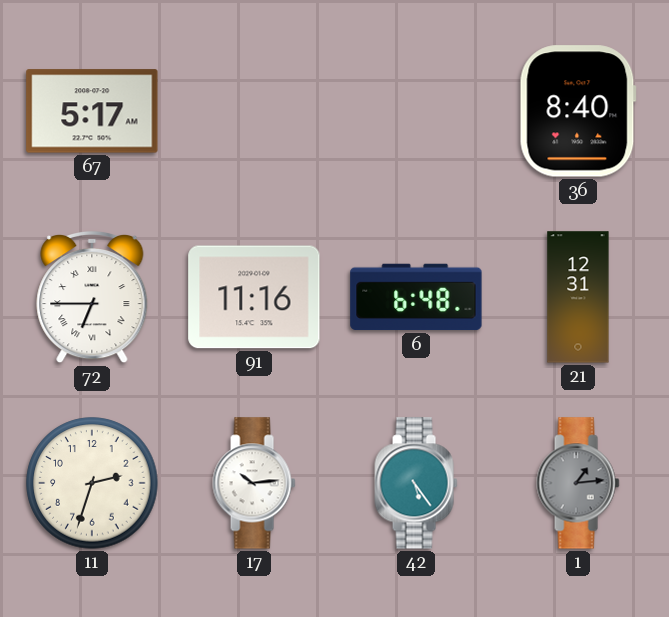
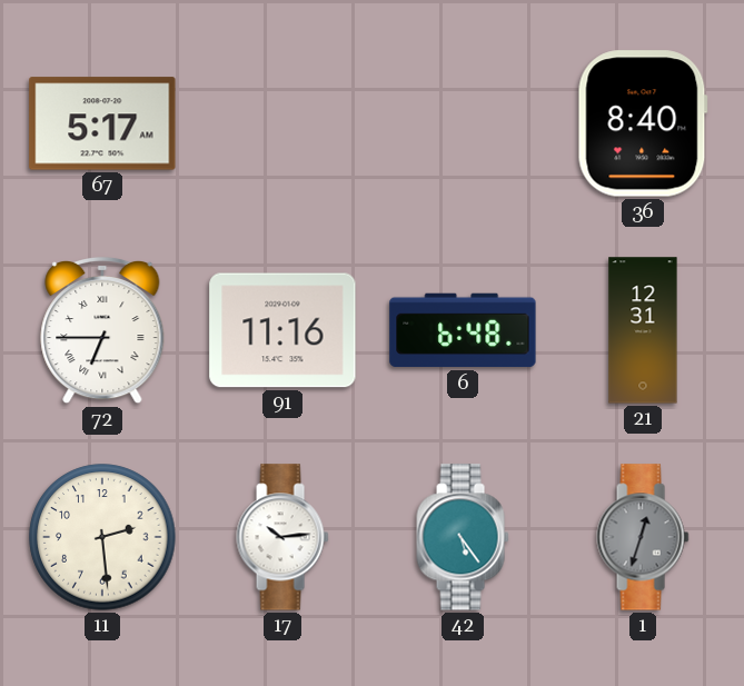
11: 2:33 -> 2:29 (102, 537)
1: 1:14 -> 12:33 (643, 537)
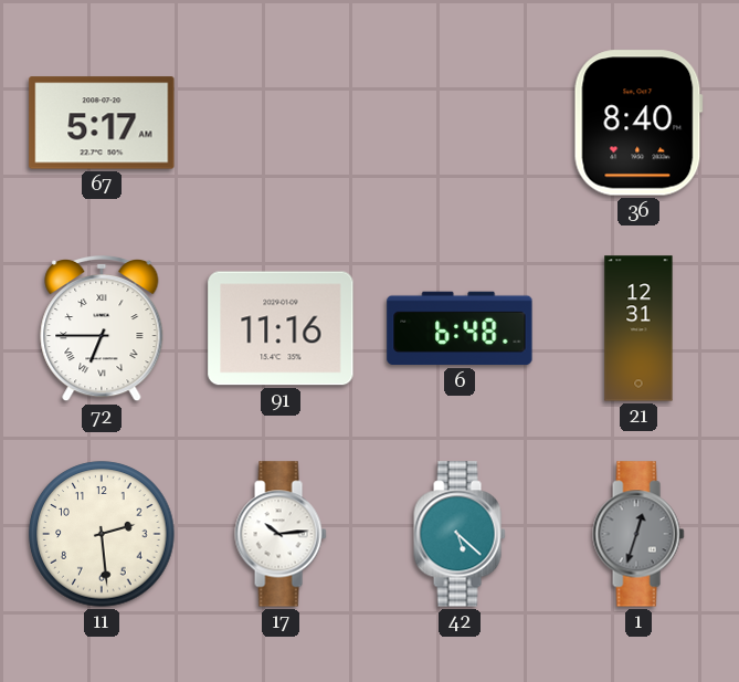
42: 5:24 -> 5:22 (460, 534)
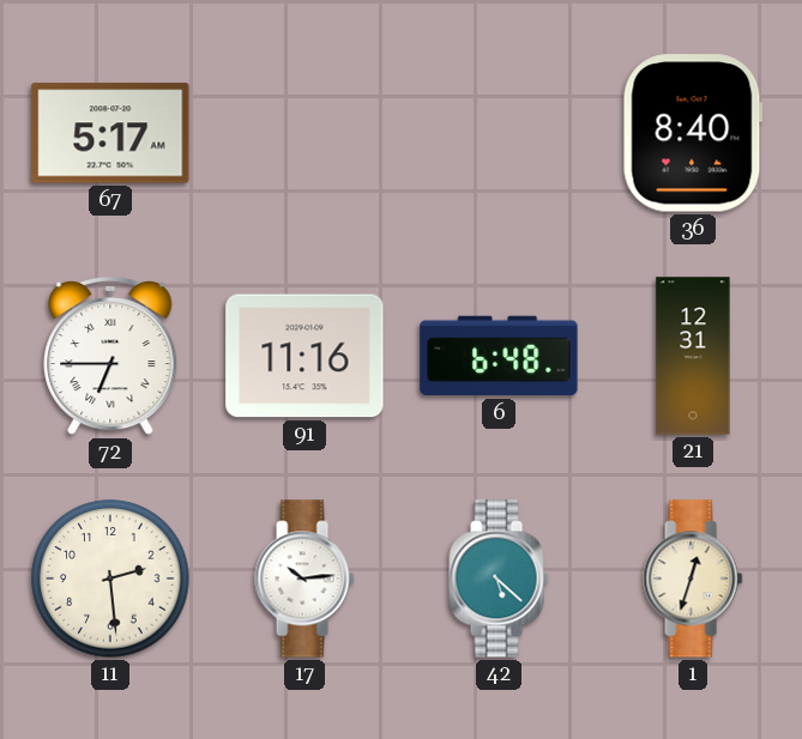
1 dial: grey -> cream (693, 579)
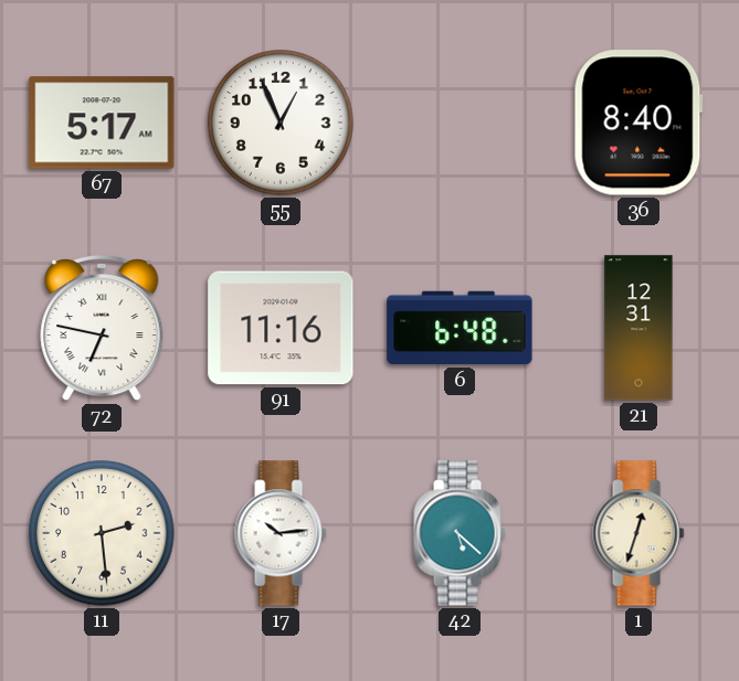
55: none -> 12:56 (281, 123)
72: 6:45 -> 6:47 (102, 328)
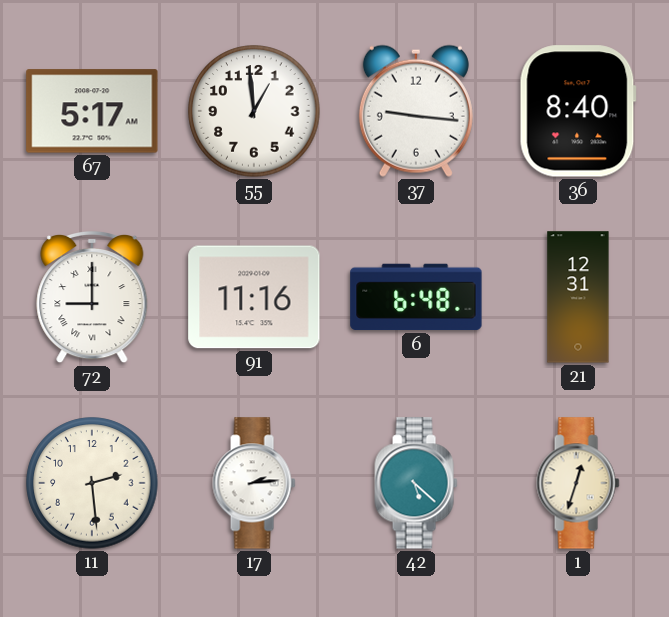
55: 12:56 -> 12:59 (254, 111)
37: none -> 9:16 (416, 111)
72: 6:47 -> 9:00 (92, 297)
17: 10:14 -> 2:14 (254, 483)
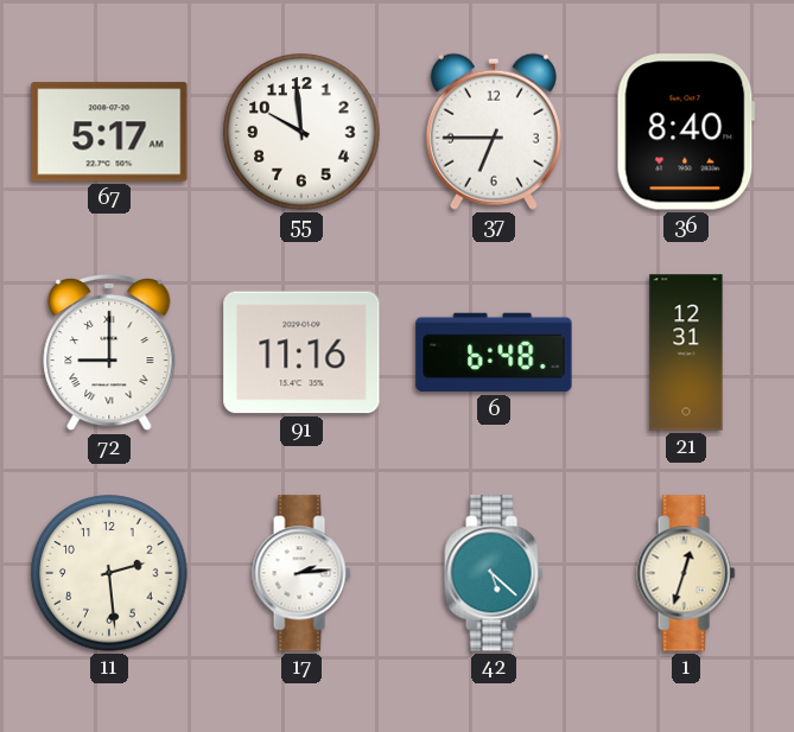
55: 12:59 -> 9:59 (301, 132)
37: 9:16 -> 6:45 (494, 132)
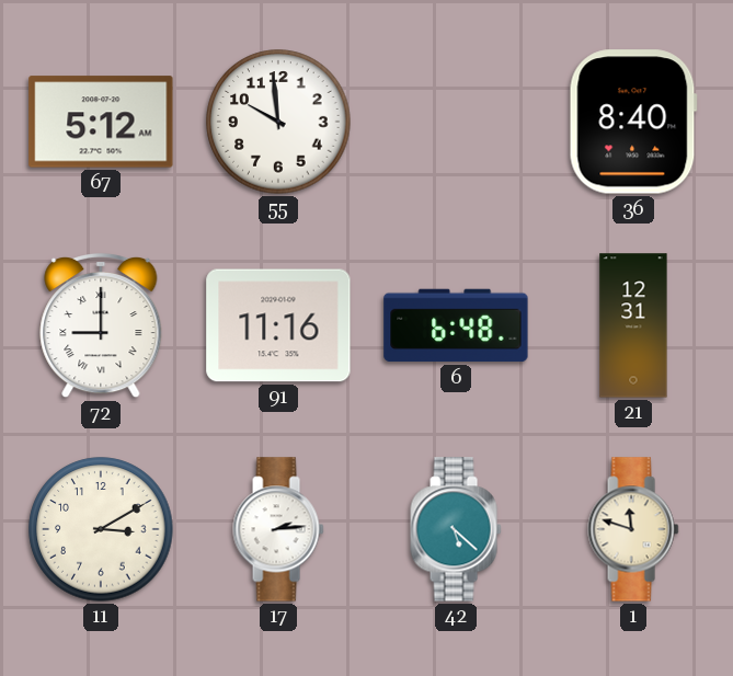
67: 5:17 -> 5:12 (101, 122)
37: 6:45 -> none (494, 132)
11: 2:29 -> 3:10 (101, 529)
1: 12:33 -> 11:48 (633, 529)
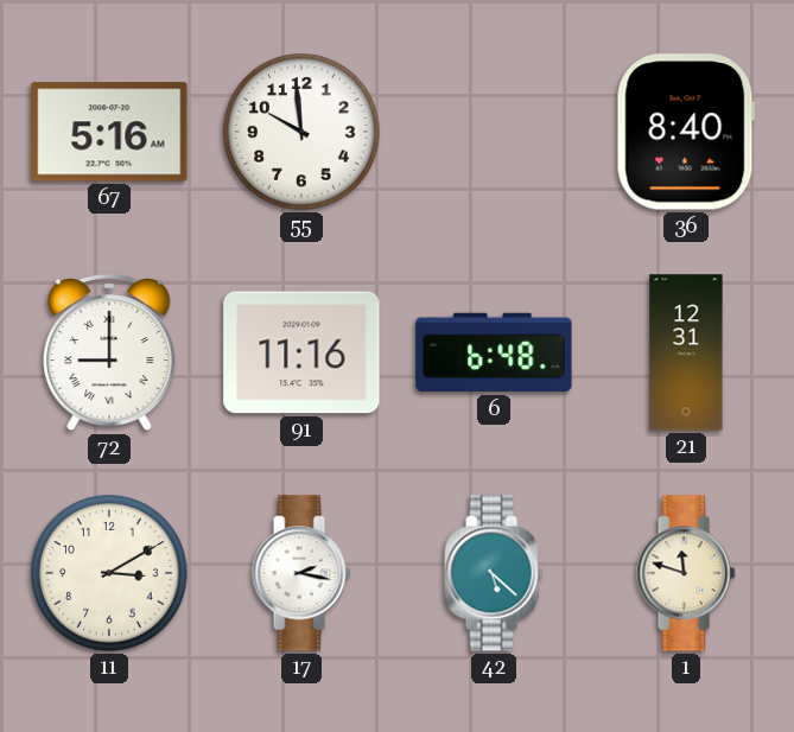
67: 5:12 -> 5:16 (109, 132)
17: 2:14 -> 2:17 (301, 573)
